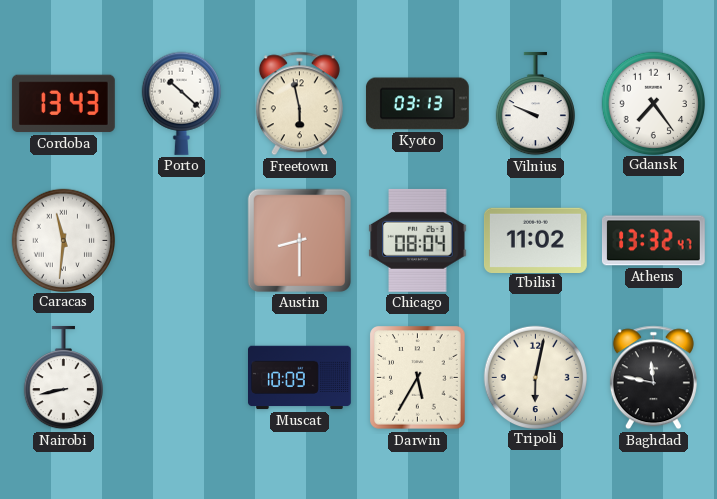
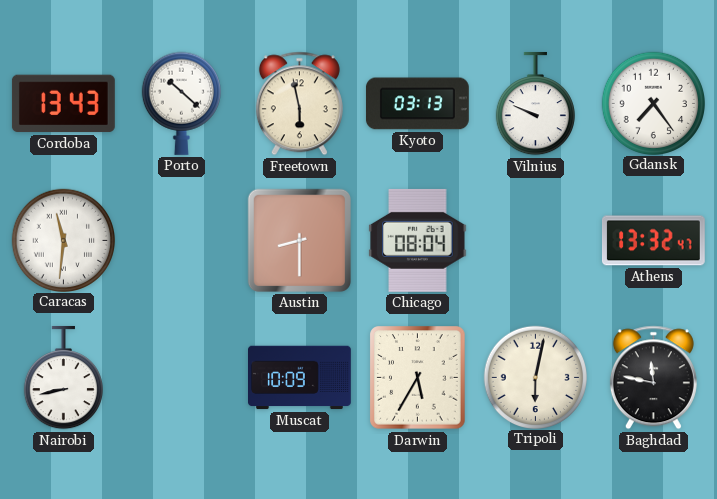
Tbilisi: 11:02 -> none (535, 240)
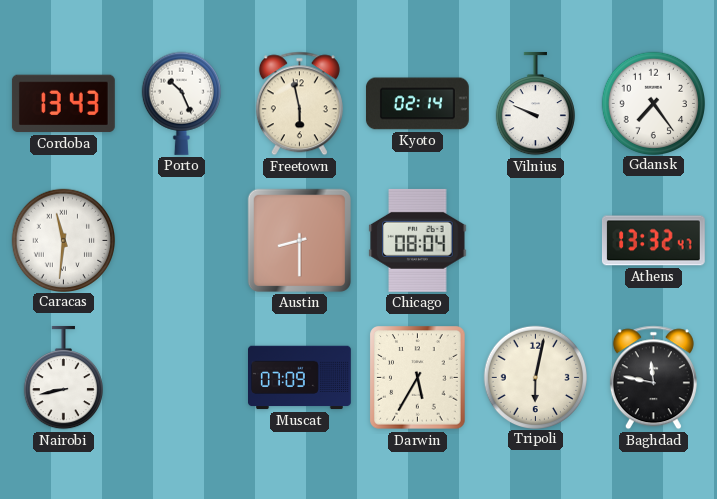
Porto: 10:22 -> 10:26 (181, 103)
Kyoto: 03:13 -> 02:14 (417, 104)
Muscat: 10:09 -> 07:09 (300, 378)
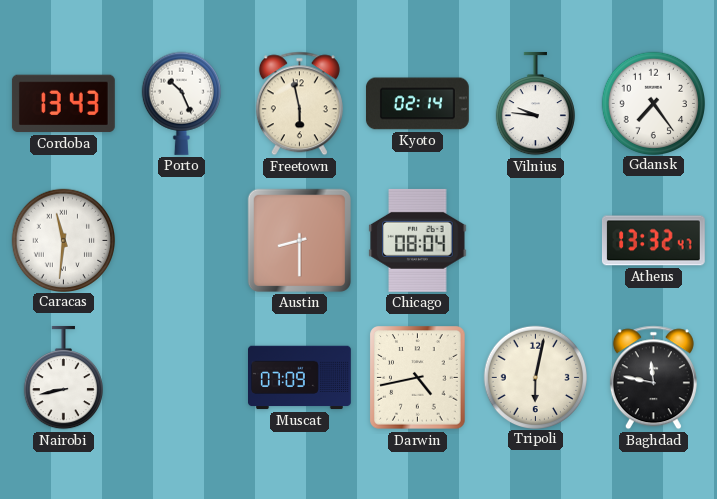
Vilnius: 9:49 -> 9:46 (535, 104)
Darwin: 5:35 -> 4:43 (418, 378)
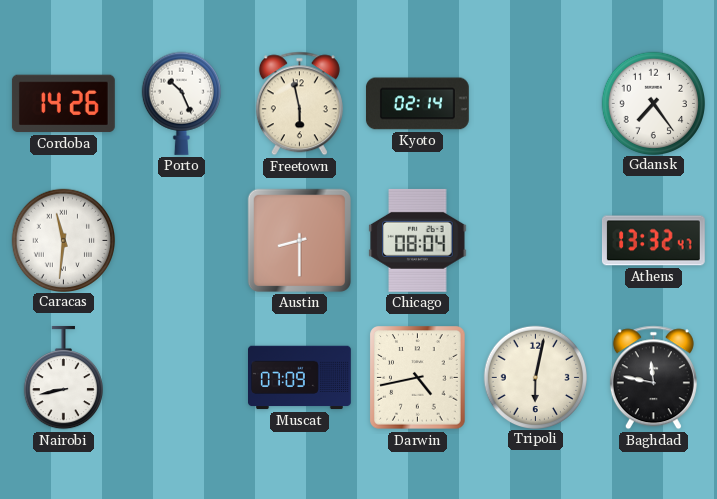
Cordoba: 13:43 -> 14:26 (63, 104)
Vilnius: 9:46 -> none (535, 104)
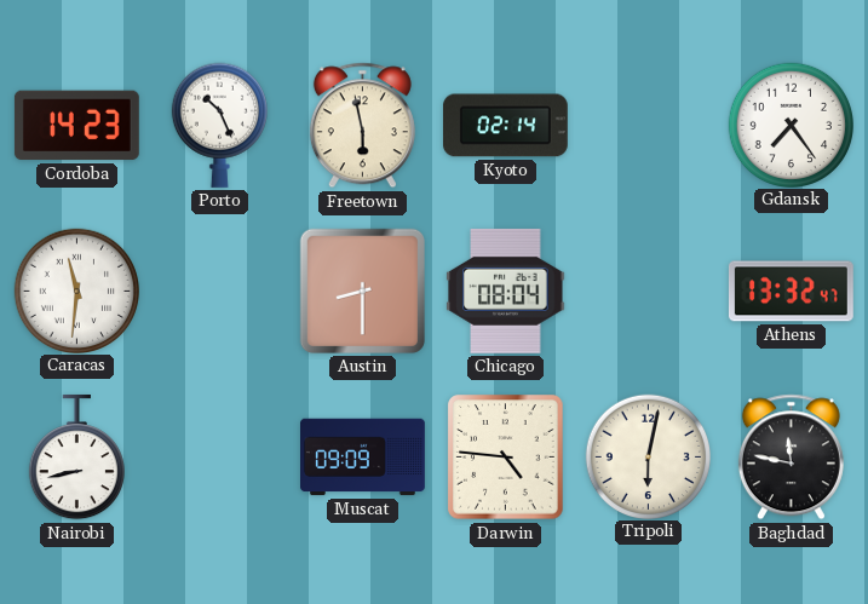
Cordoba: 14:26 -> 14:23 (76, 126)
Muscat: 07:09 -> 09:09 (363, 458)
Darwin: 4:43 -> 4:46 (506, 458)
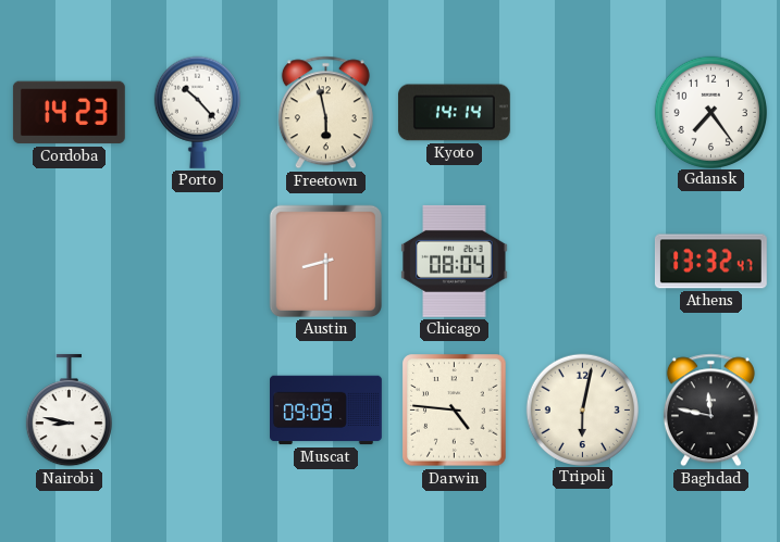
Porto: 10:26 -> 10:23 (197, 112)
Kyoto: 02:14 -> 14:14 (454, 113)
Caracas: 11:31 -> none (76, 291)
Nairobi: 8:43 -> 8:47 (69, 411)
